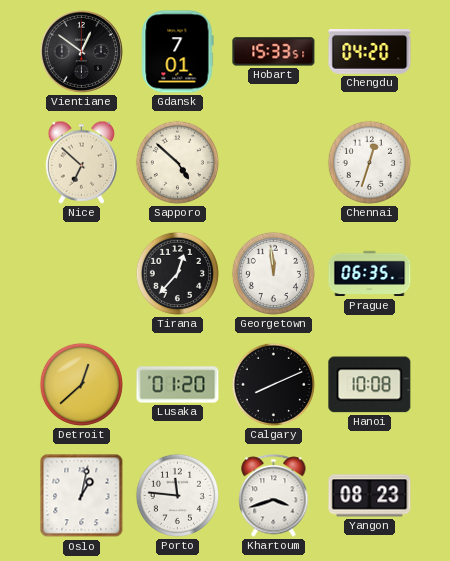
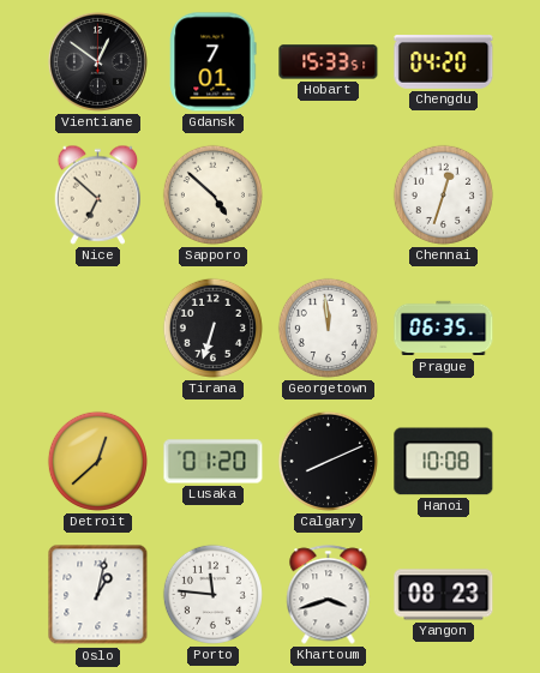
Tirana: 12:37 -> 6:33 (212, 328)
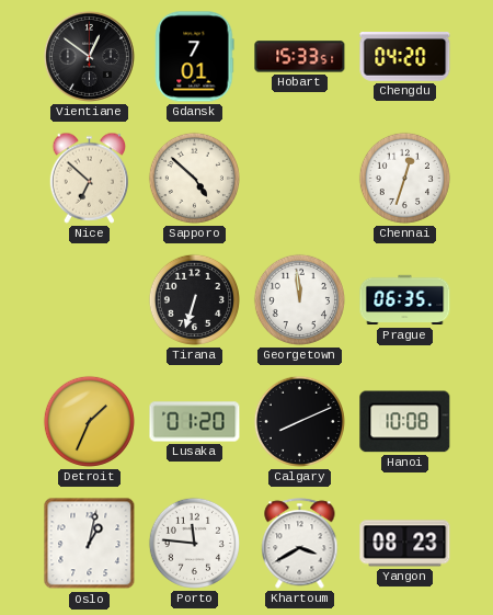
Detroit: 12:38 -> 1:34 (89, 421)
Khartoum: 3:42 -> 3:40 (300, 544)
